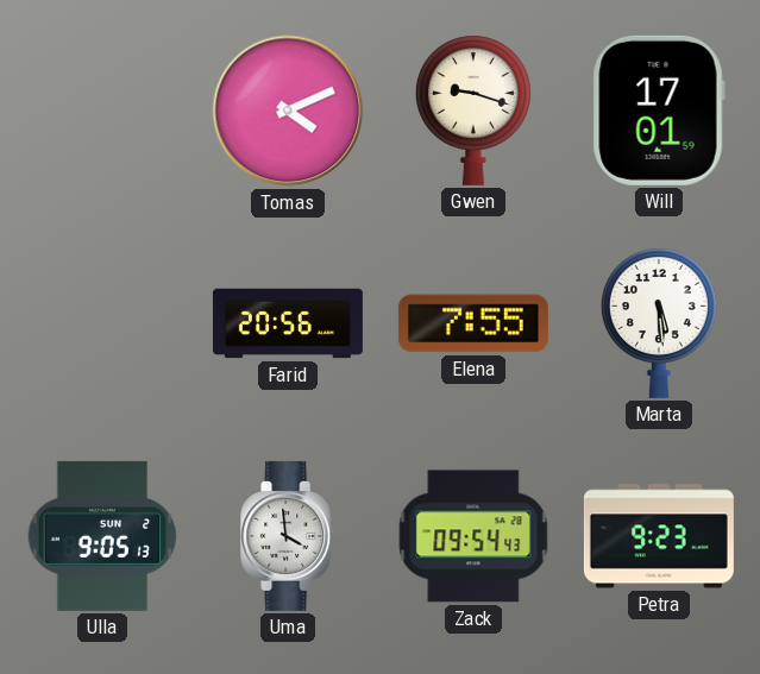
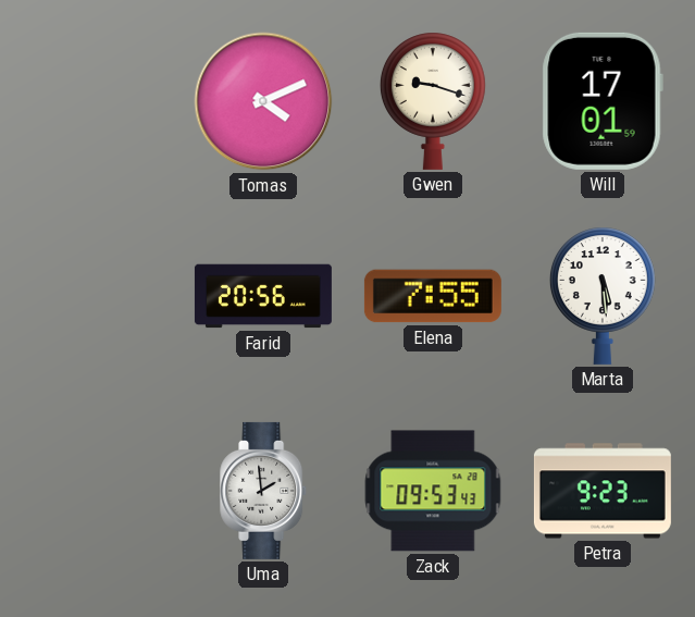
Ulla: 9:05 -> none (102, 536)
Uma: 3:59 -> 1:59 (264, 491)
Zack: 09:54 -> 09:53 (433, 491)
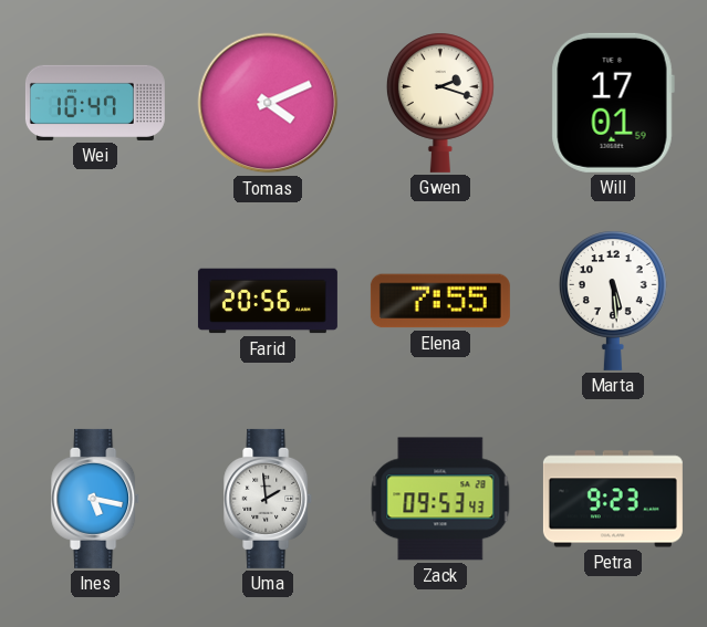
Wei: none -> 10:47 (95, 103)
Gwen: 9:18 -> 2:18 (440, 103)
Ines: none -> 5:17 (96, 499)
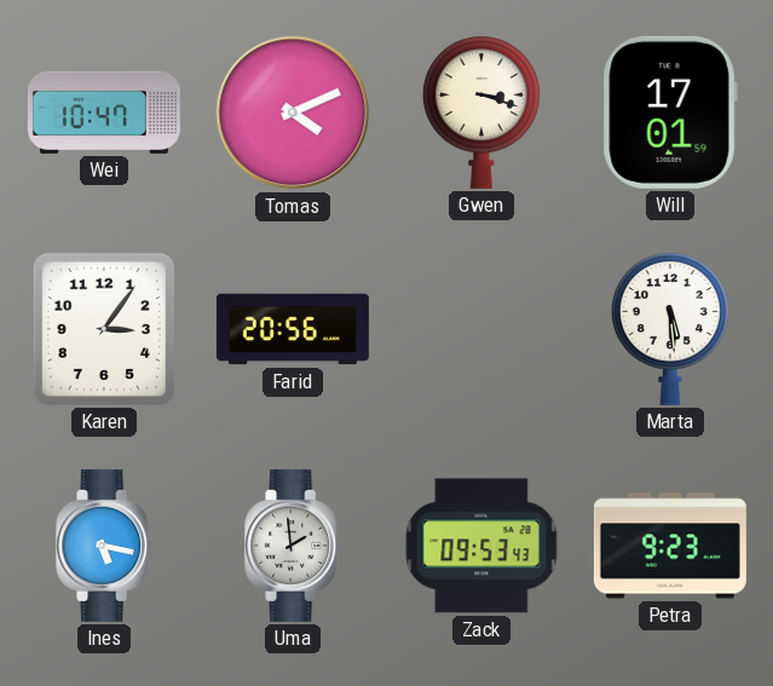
Gwen: 2:18 -> 3:18 (481, 113)
Karen: none -> 3:06 (104, 329)
Elena: 7:55 -> none (440, 301)
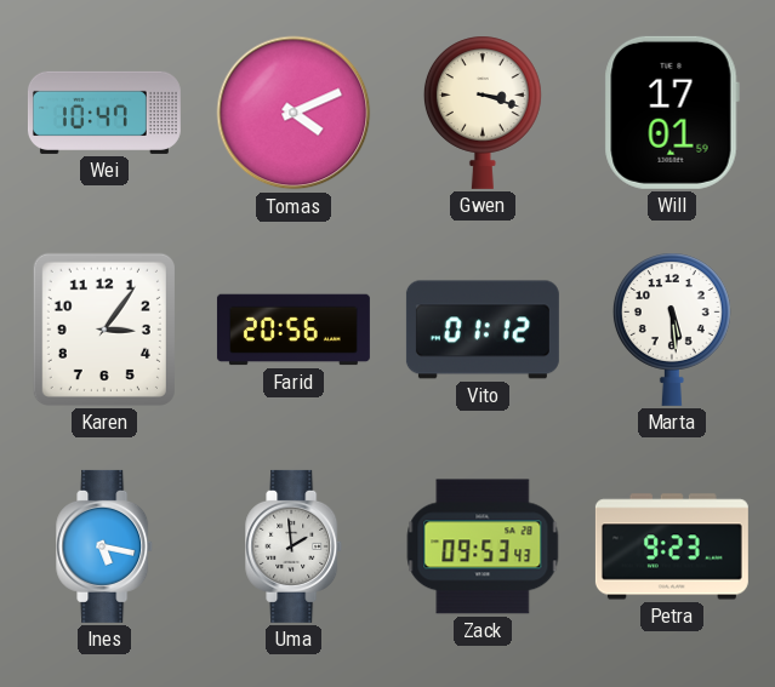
Vito: none -> 01:12 (483, 330)
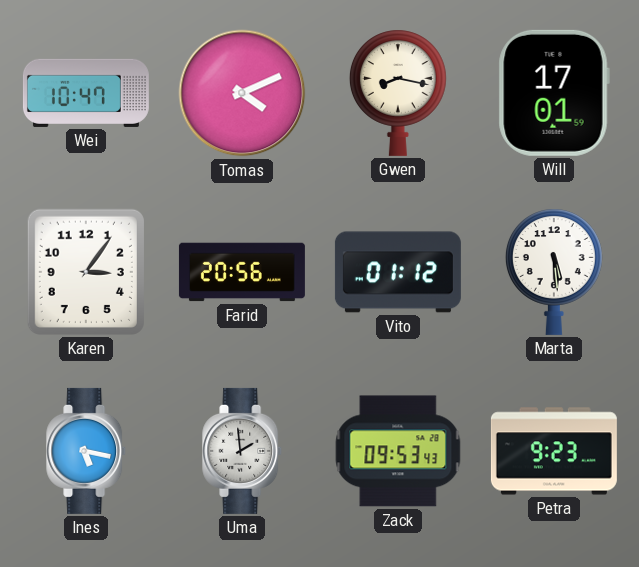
Gwen: 3:18 -> 8:17 (398, 93)
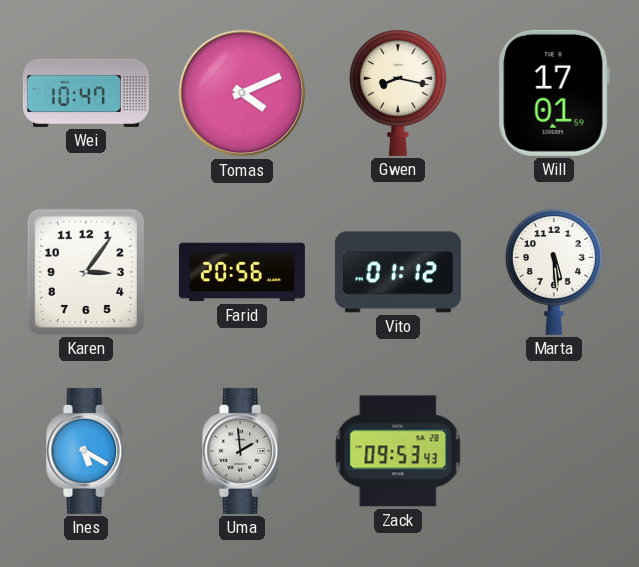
Ines: 5:17 -> 5:20 (87, 451)
Petra: 9:23 -> none (554, 451)
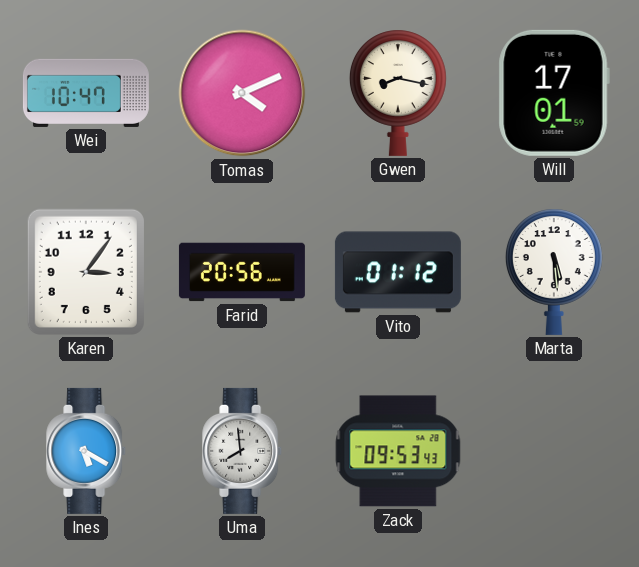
Uma: 1:59 -> 7:59 (243, 451)
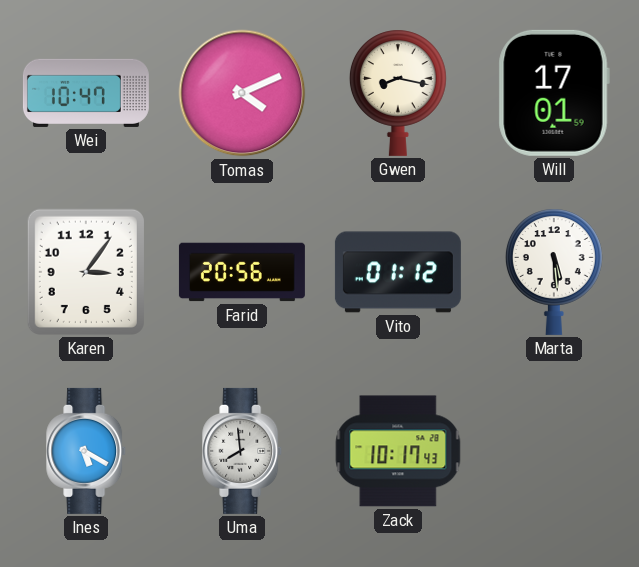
Zack: 09:53 -> 10:17 (398, 451)
